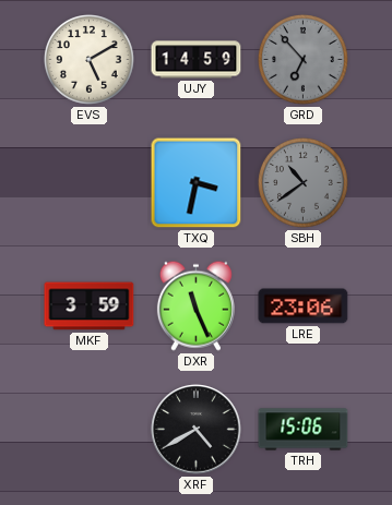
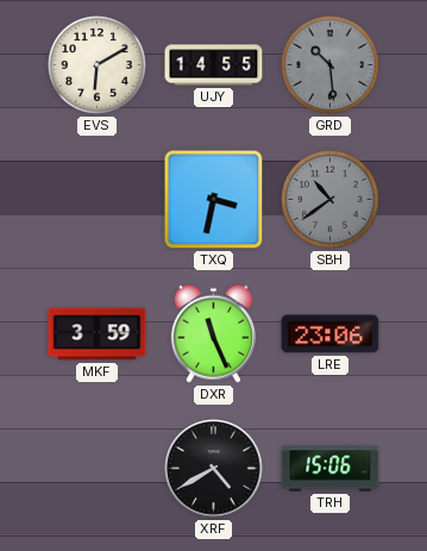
EVS: 5:10 -> 6:10 (98, 65)
UJY: 14:59 -> 14:55 (214, 65)
GRD: 6:53 -> 10:29 (331, 65)
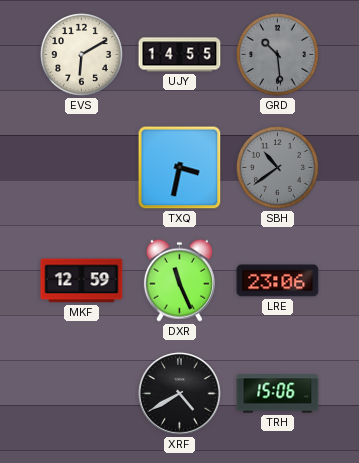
MKF: 3:59 -> 12:59 (82, 281)
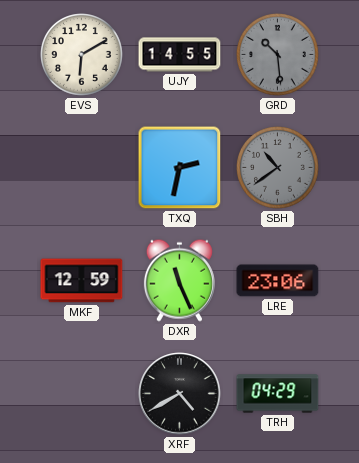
TXQ: 3:32 -> 2:32 (180, 168)
TRH: 15:06 -> 04:29 (278, 394)
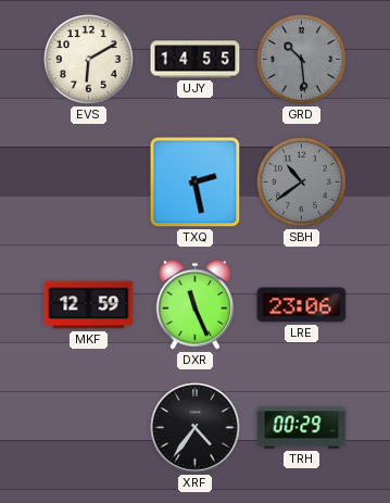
TXQ: 2:32 -> 2:28 (196, 183)
XRF: 4:40 -> 4:36 (196, 428)
TRH: 04:29 -> 00:29 (302, 428)
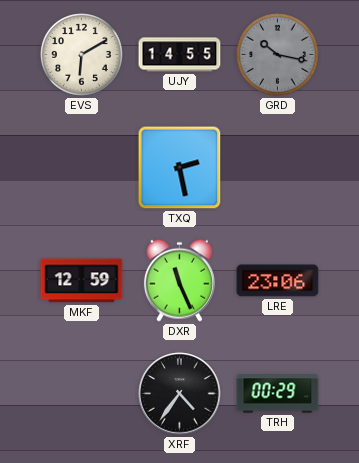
GRD: 10:29 -> 10:17 (278, 55)
SBH: 10:39 -> none (302, 183)
